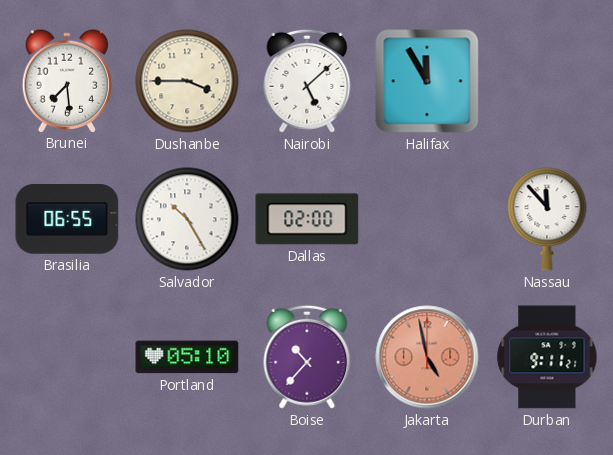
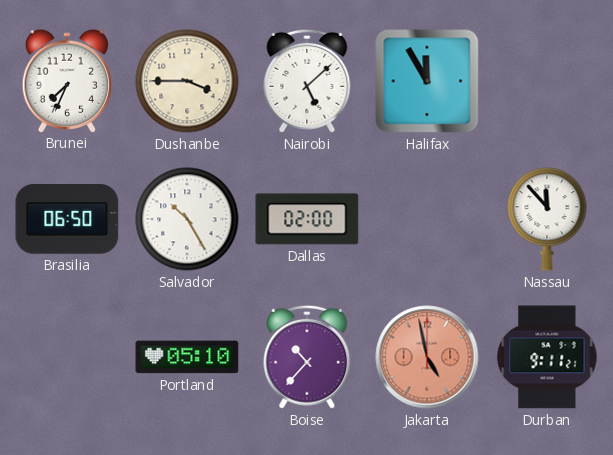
Brunei: 7:29 -> 7:34 (67, 80)
Brasilia: 06:55 -> 06:50 (67, 219)
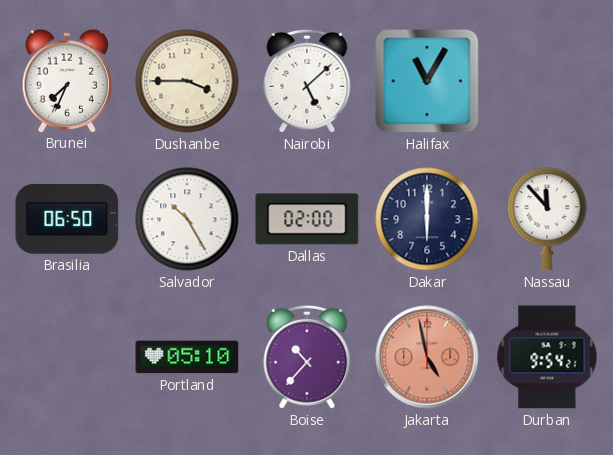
Halifax: 11:55 -> 11:05 (427, 81)
Dakar: none -> 6:00 (427, 219)
Durban: 9:11 -> 9:54 (547, 357)
